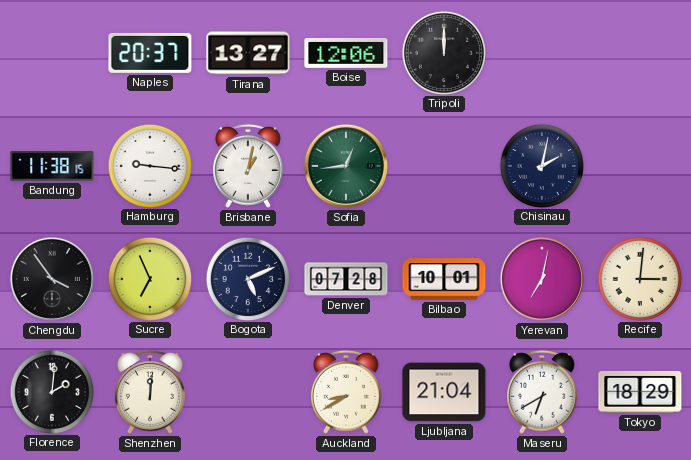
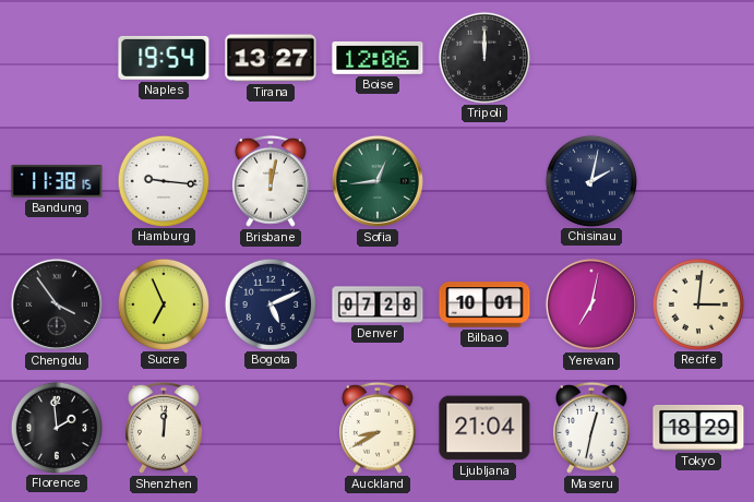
Naples: 20:37 -> 19:54 (164, 58)
Brisbane: 1:02 -> 12:02 (272, 181)
Florence: 2:01 -> 1:59 (56, 427)
Maseru: 6:40 -> 12:32 (593, 428)
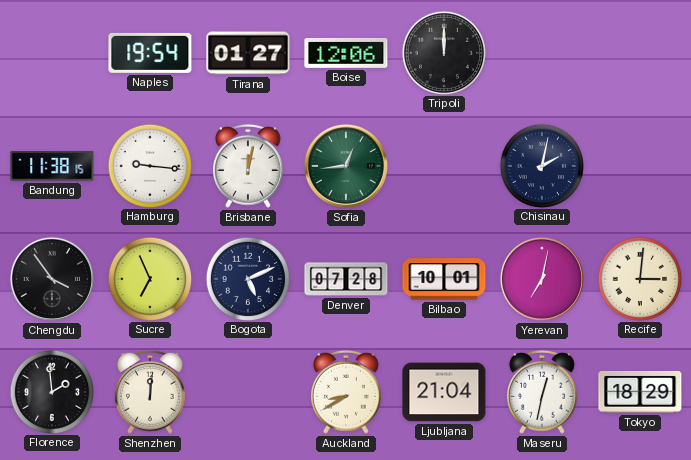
Tirana: 13:27 -> 01:27 (248, 53)
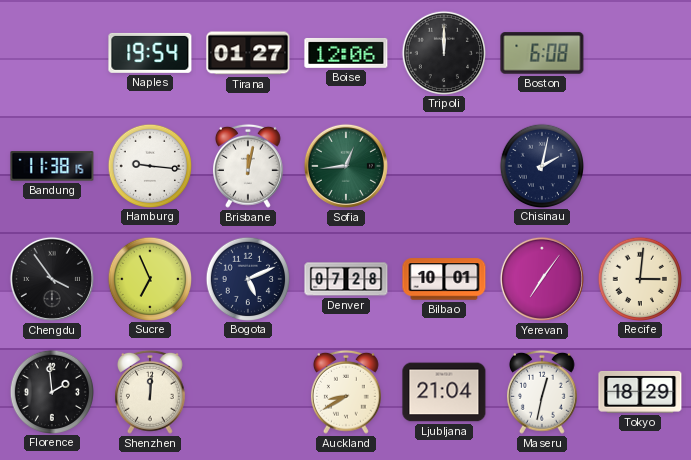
Boston: none -> 6:08 (542, 53)
Yerevan: 7:02 -> 7:06 (542, 279)
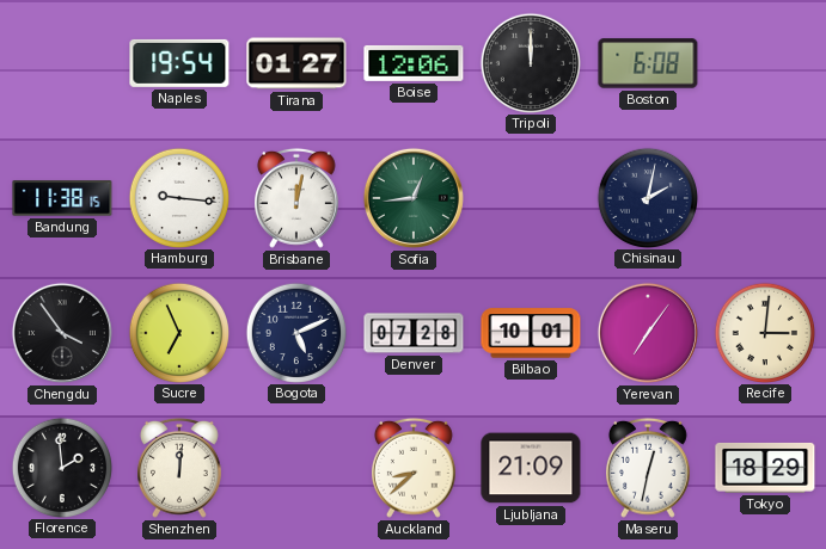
Auckland: 8:40 -> 8:38 (415, 468)
Ljubljana: 21:04 -> 21:09 (531, 468)
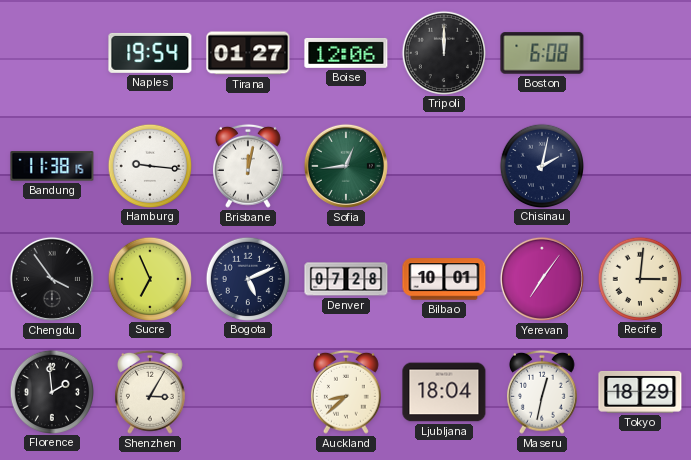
Shenzhen: 12:01 -> 3:05 (151, 392)
Ljubljana: 21:09 -> 18:04 (444, 392)
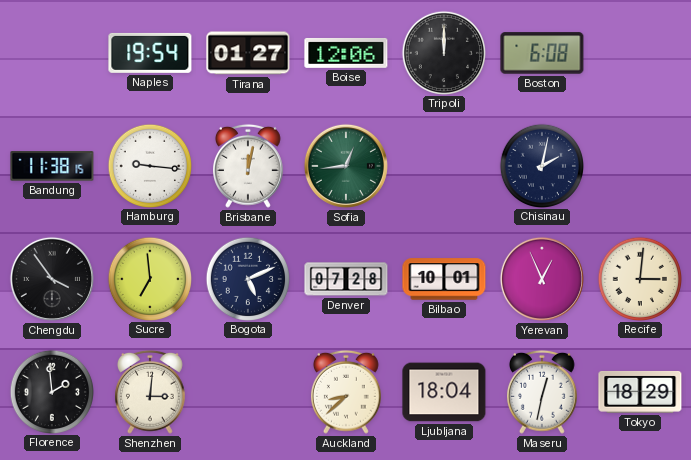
Sucre: 6:56 -> 6:59 (149, 278)
Yerevan: 7:06 -> 12:56 (542, 279)
Shenzhen: 3:05 -> 3:01 (151, 392)
